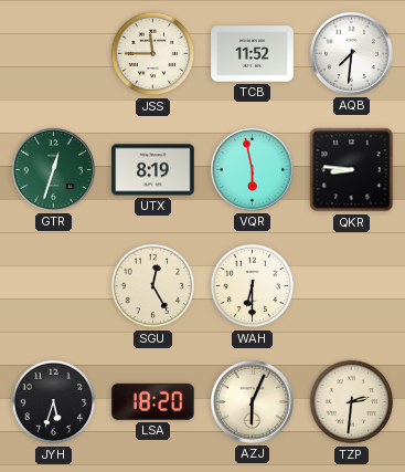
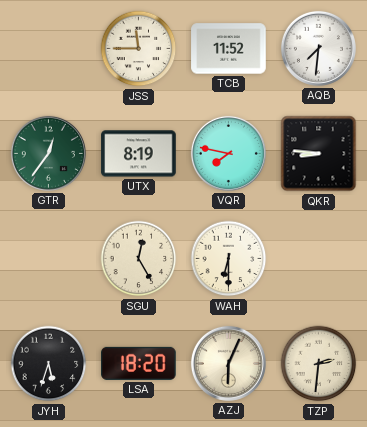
GTR: 12:33 -> 12:36 (48, 153)
VQR: 5:58 -> 7:47 (228, 153)
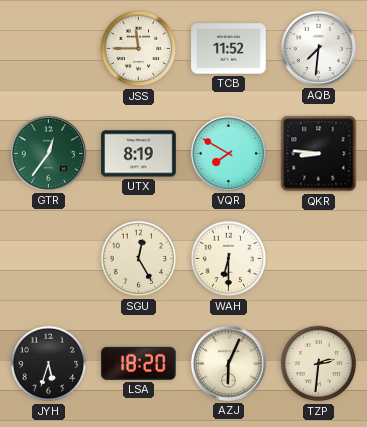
VQR: 7:47 -> 7:50 (228, 153)
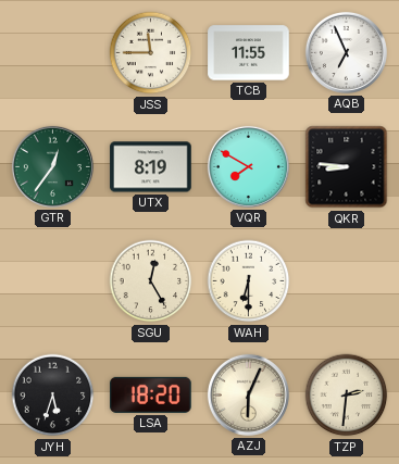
TCB: 11:52 -> 11:55 (249, 53)
AQB: 7:31 -> 6:56 (346, 52)
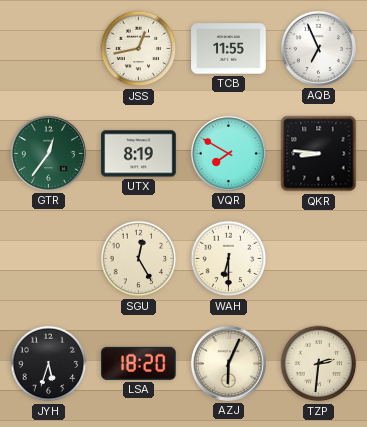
JSS: 11:45 -> 12:43 (139, 49)
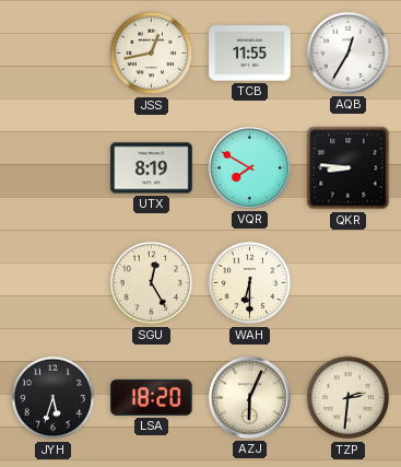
AQB: 6:56 -> 12:35 (347, 52)
GTR: 12:36 -> none (48, 153)
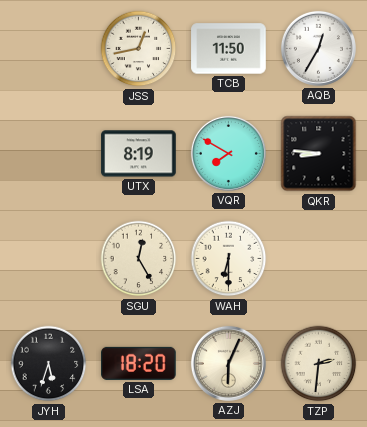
TCB: 11:55 -> 11:50 (229, 49)
